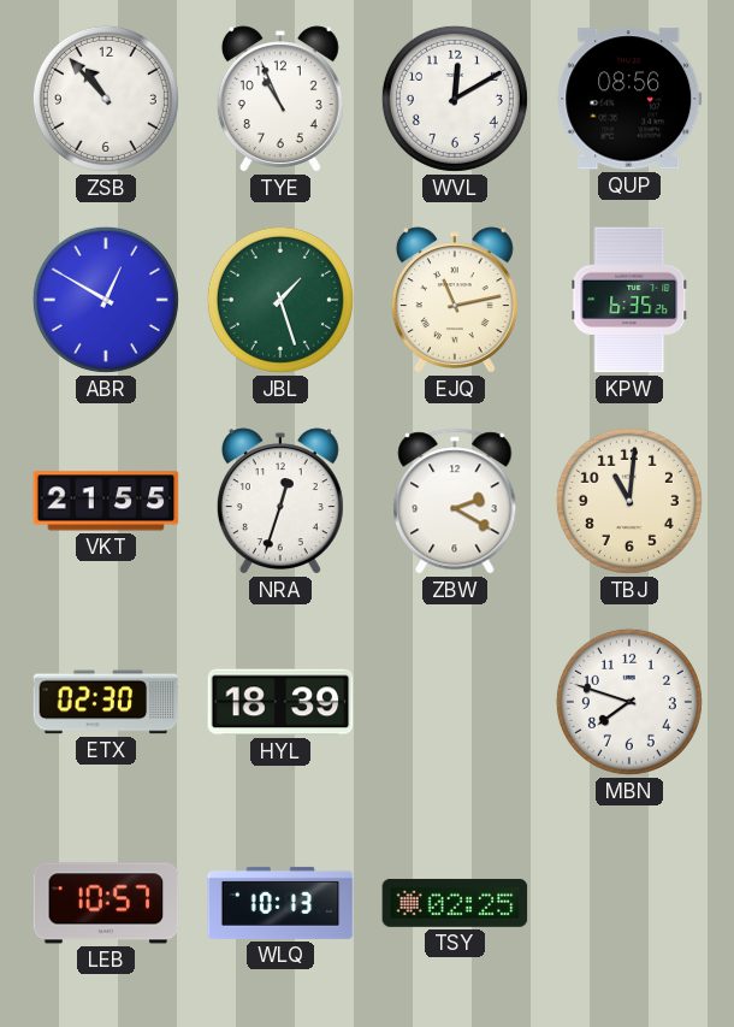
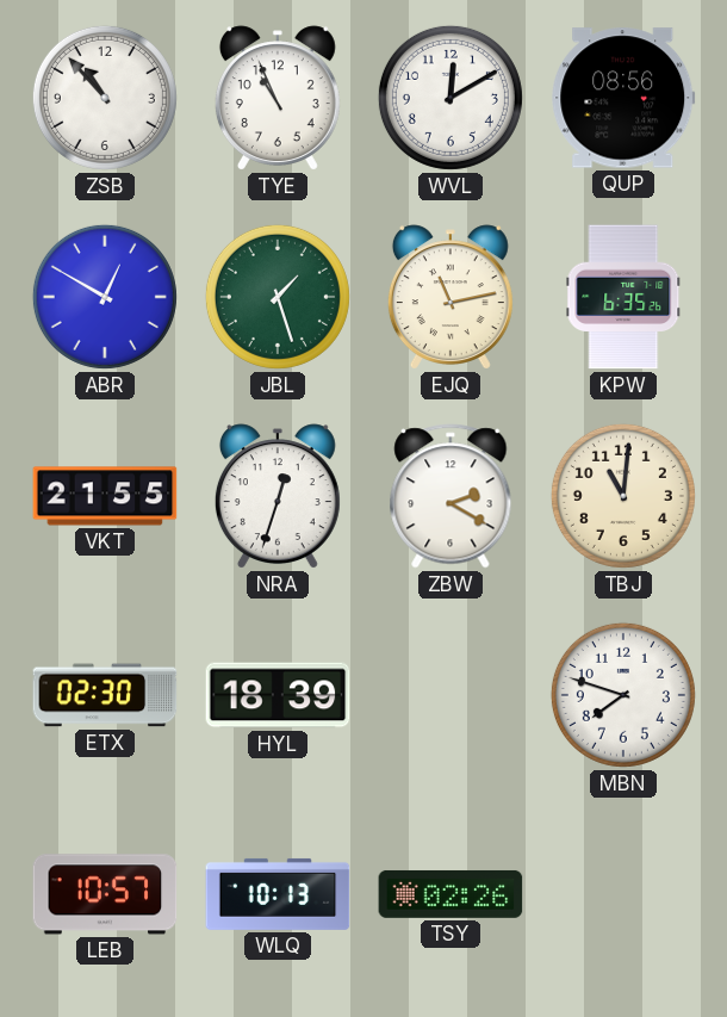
TSY: 02:25 -> 02:26 (451, 894)
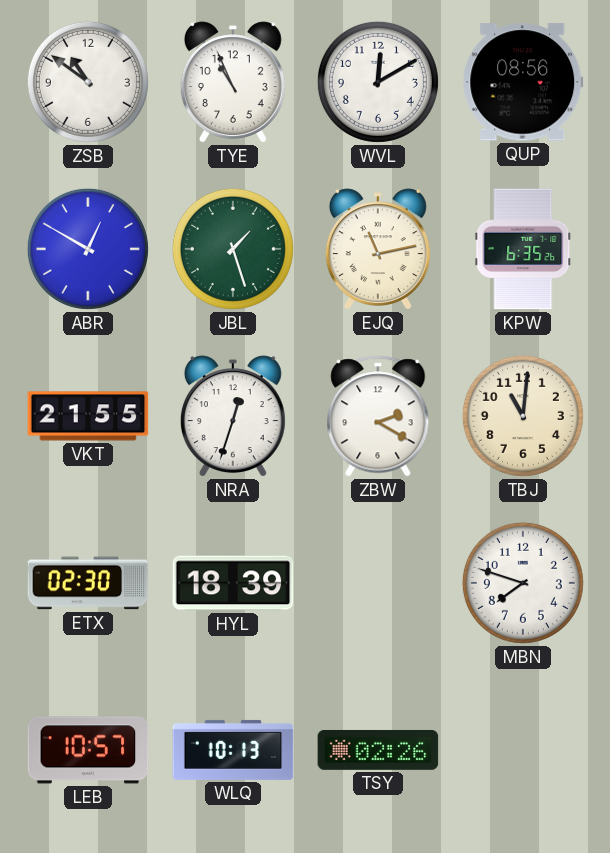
ZSB: 10:53 -> 10:51 (88, 82)
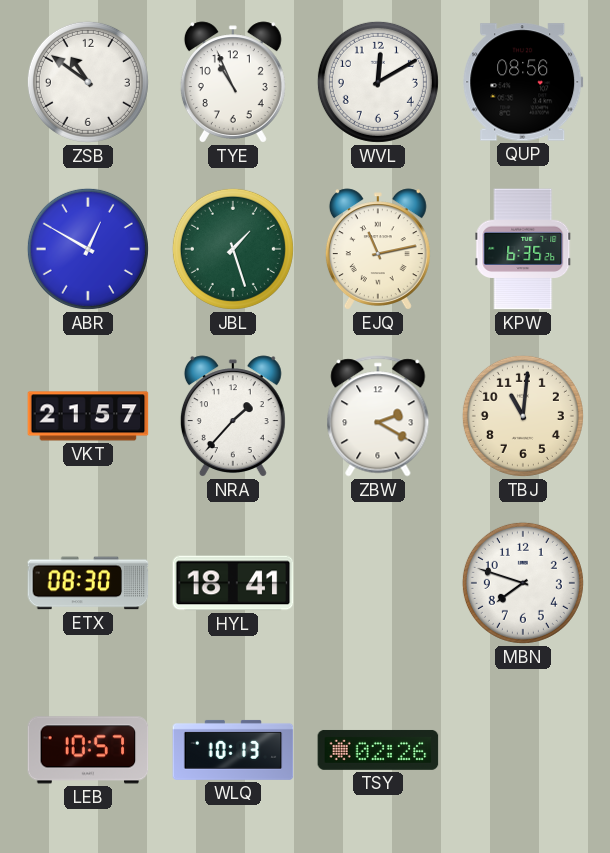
VKT: 21:55 -> 21:57 (88, 416)
NRA: 12:33 -> 1:37 (233, 416)
ETX: 02:30 -> 08:30 (88, 583)
HYL: 18:39 -> 18:41 (233, 583)
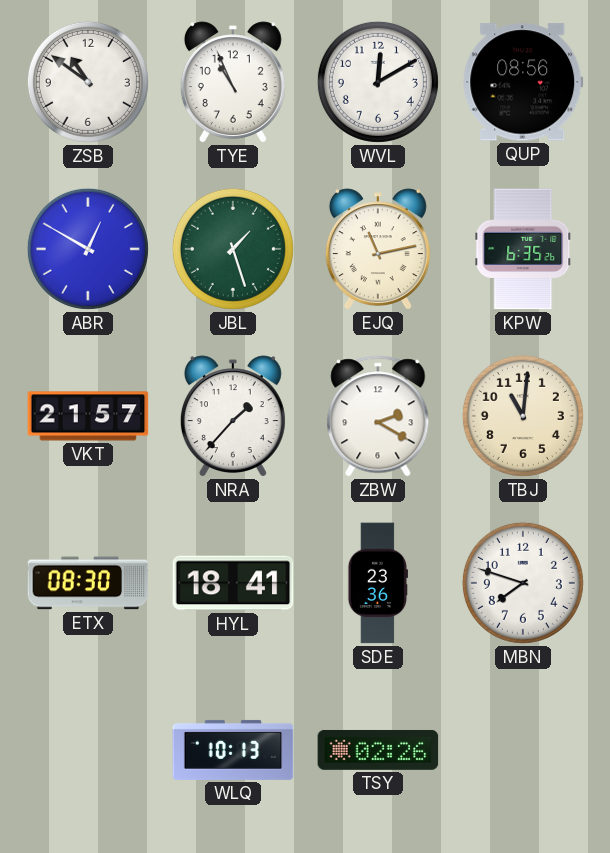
SDE: none -> 23:36 (378, 583)
LEB: 10:57 -> none (88, 750)
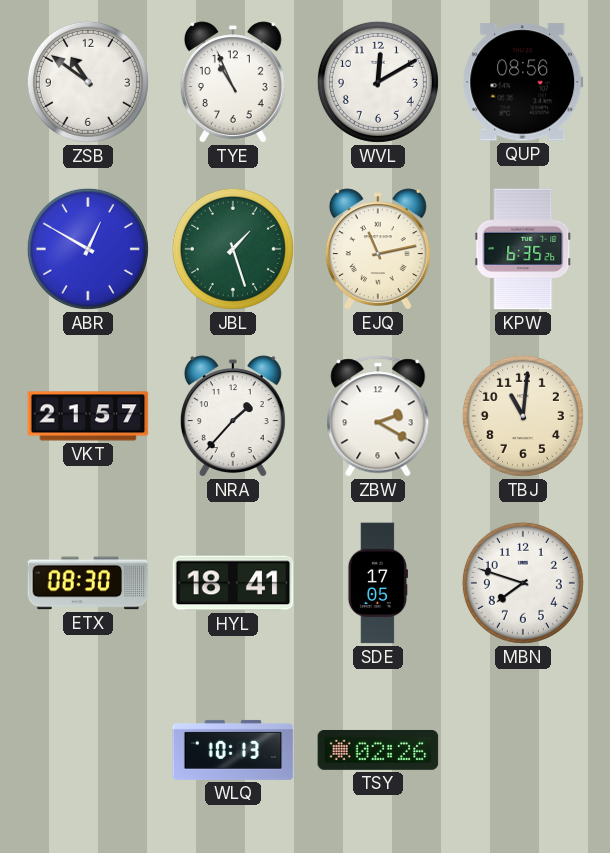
SDE: 23:36 -> 17:05 (378, 583)
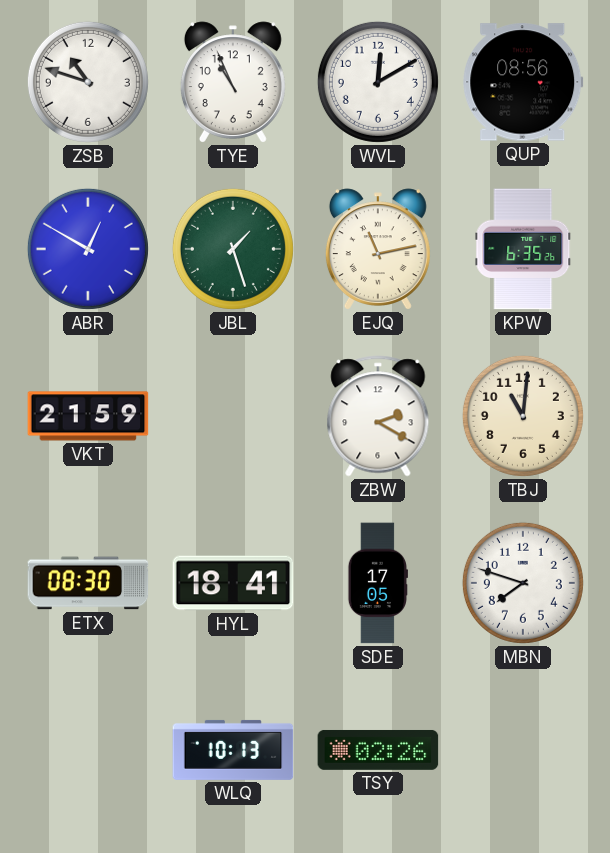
ZSB: 10:51 -> 10:48 (88, 82)
VKT: 21:57 -> 21:59 (88, 416)
NRA: 1:37 -> none (233, 416)
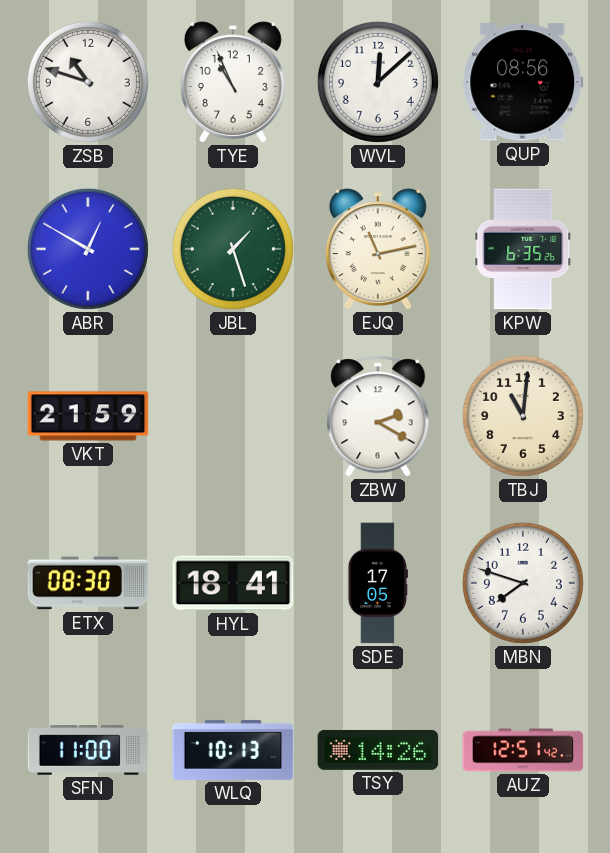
WVL: 12:10 -> 12:08 (378, 82)
SFN: none -> 11:00 (88, 750)
TSY: 02:26 -> 14:26 (378, 750)
AUZ: none -> 12:51 (523, 750)
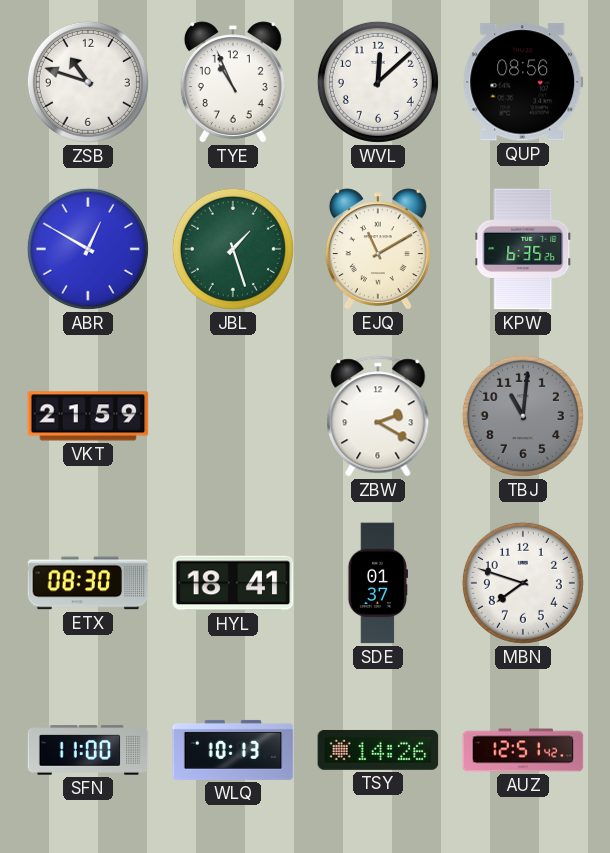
EJQ: 11:13 -> 11:10 (378, 249)
TBJ dial: cream -> grey (523, 416)
SDE: 17:05 -> 01:37 (378, 583)
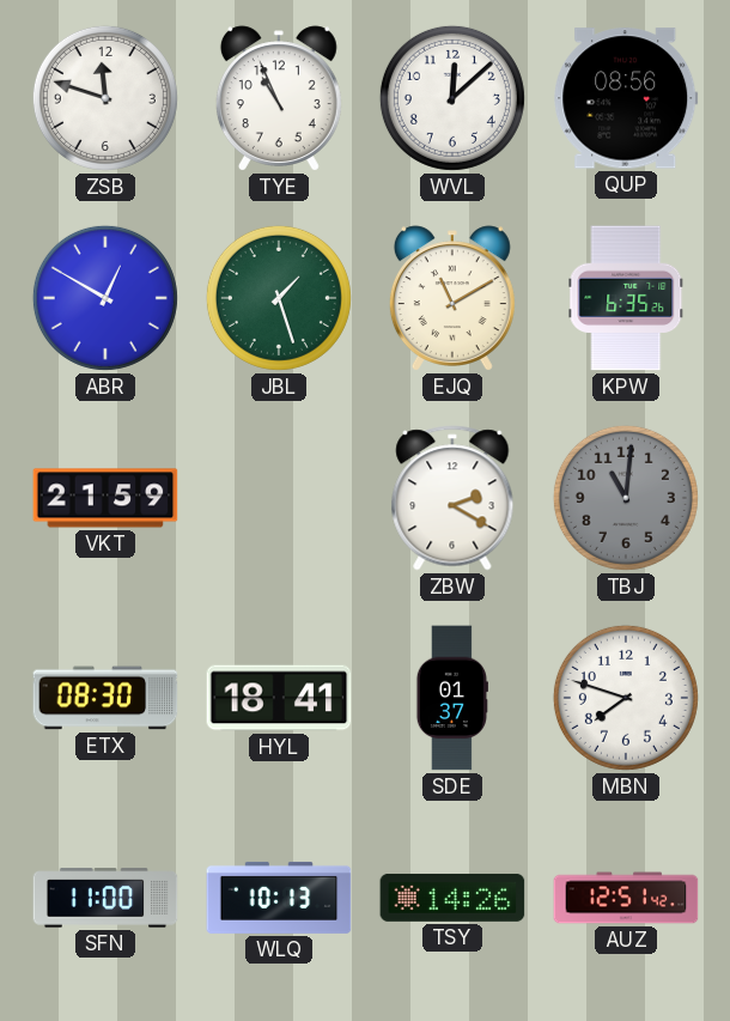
ZSB: 10:48 -> 11:48 (105, 98)
